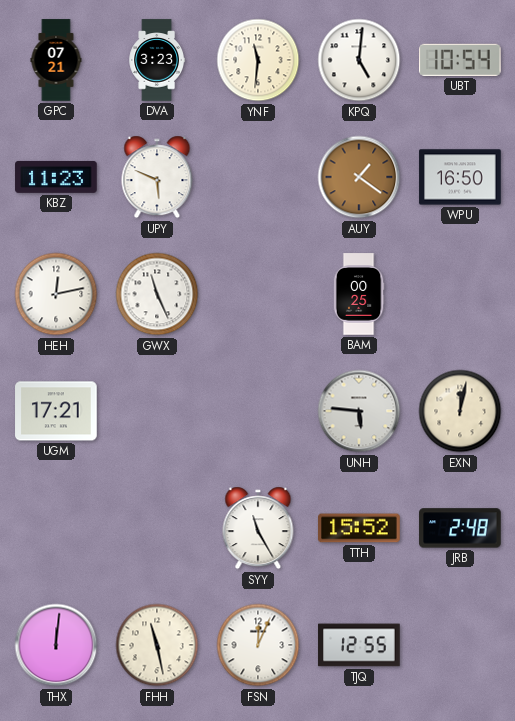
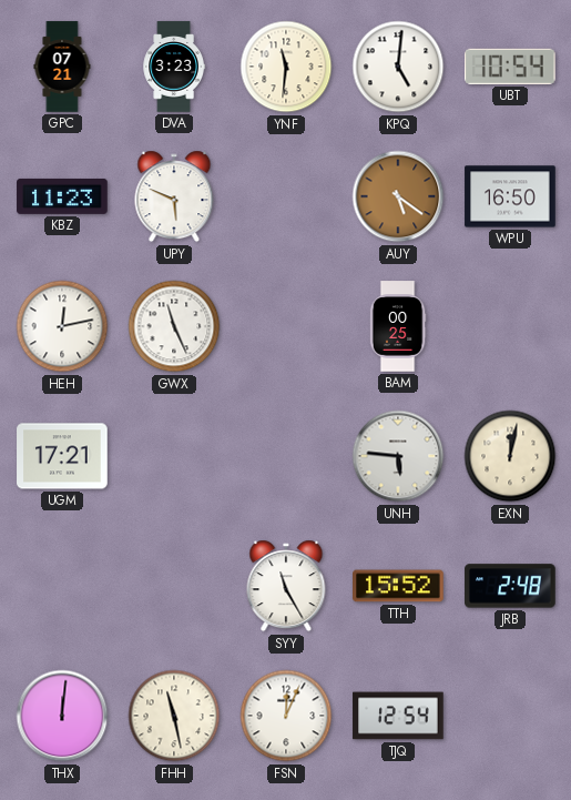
AUY: 1:21 -> 5:21 (398, 196)
TJQ: 12:55 -> 12:54 (398, 716)
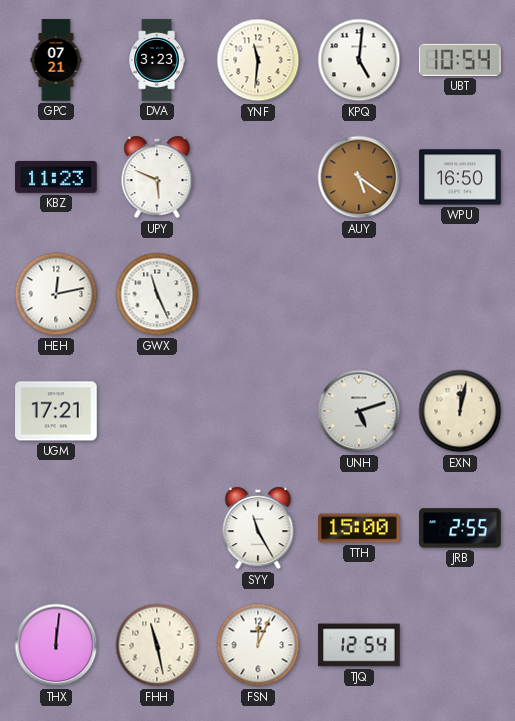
BAM: 00:25 -> none (398, 326)
UNH: 5:46 -> 5:12 (359, 411)
TTH: 15:52 -> 15:00 (359, 528)
JRB: 2:48 -> 2:55 (460, 528)
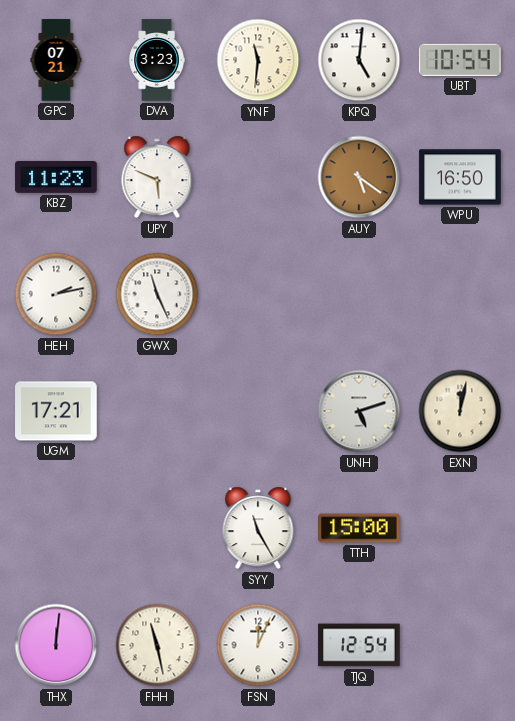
HEH: 12:13 -> 2:13 (56, 294)
JRB: 2:55 -> none (460, 528)
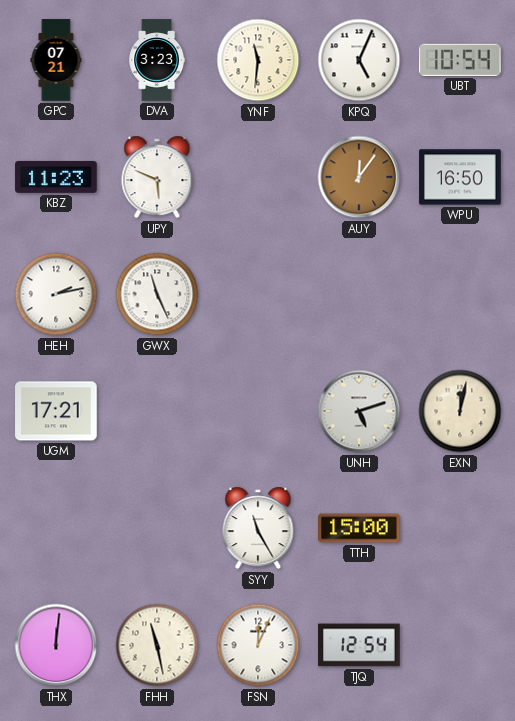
KPQ: 5:01 -> 5:04 (359, 60)
AUY: 5:21 -> 12:06 (359, 177)
